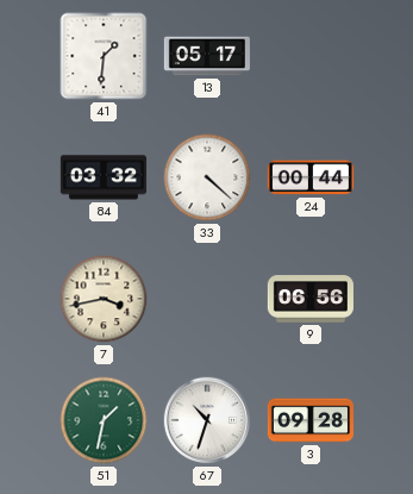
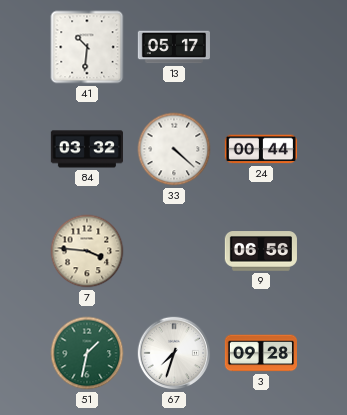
41: 1:31 -> 10:31 (87, 47)
7: 3:43 -> 3:46 (87, 251)
67: 10:33 -> 7:33 (174, 353)
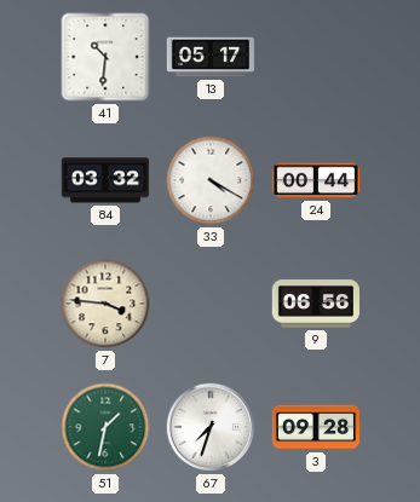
33: 4:22 -> 4:20 (211, 180)
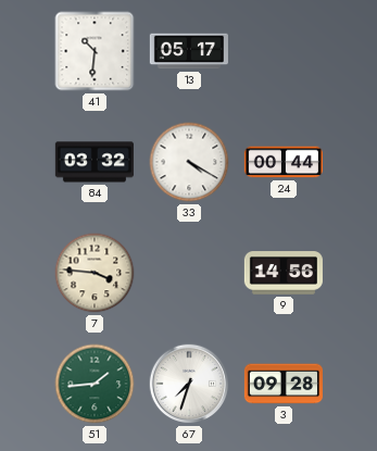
9: 06:56 -> 14:56 (284, 273)
51: 1:32 -> 1:44 (95, 384)
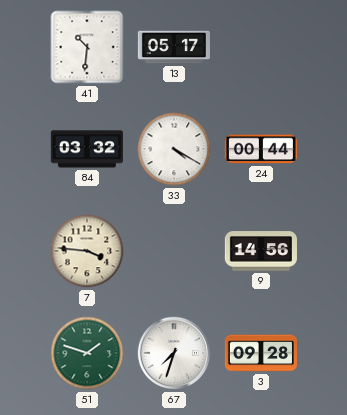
51: 1:44 -> 1:48 (87, 353)
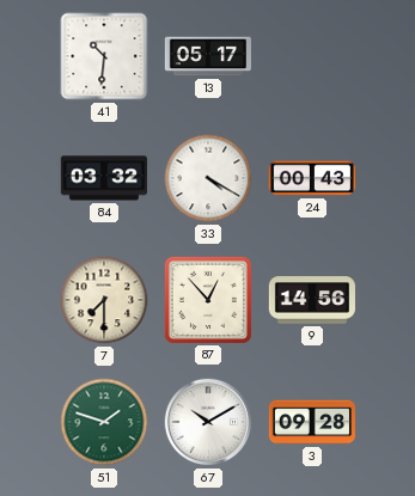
24: 00:44 -> 00:43 (312, 178)
7: 3:46 -> 7:30 (104, 300)
87: none -> 12:53 (208, 300)
67: 7:33 -> 10:10 (208, 422)
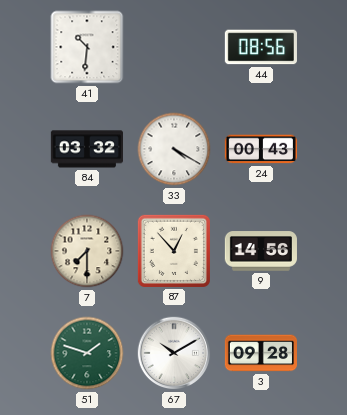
13: 05:17 -> none (208, 56)
44: none -> 08:56 (261, 47)
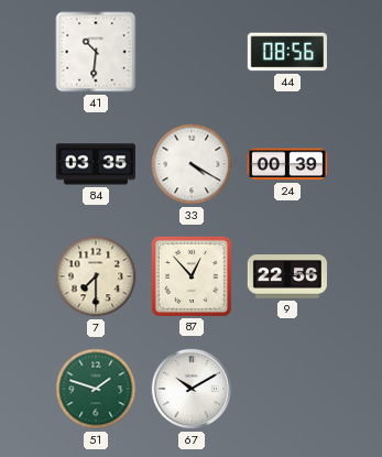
84: 03:32 -> 03:35 (96, 164)
24: 00:43 -> 00:39 (287, 164)
9: 14:56 -> 22:56 (287, 276)
3: 09:28 -> none (260, 353)
